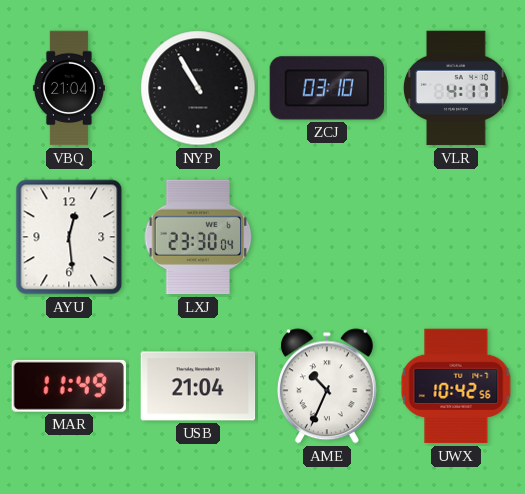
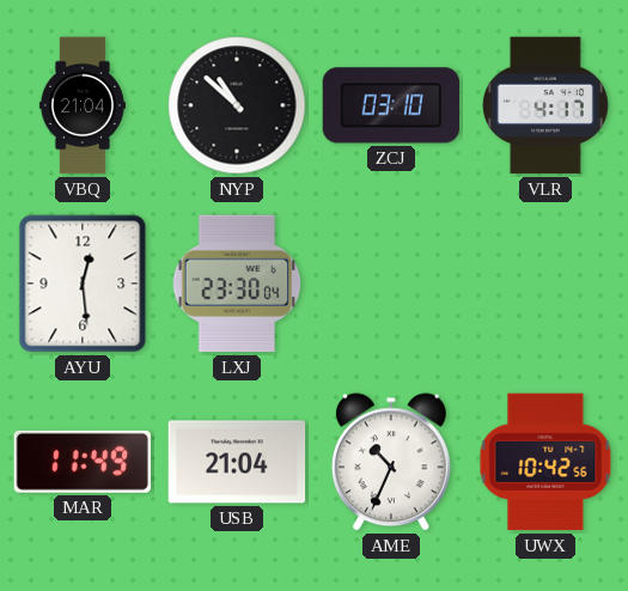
NYP: 10:55 -> 10:52 (237, 105)
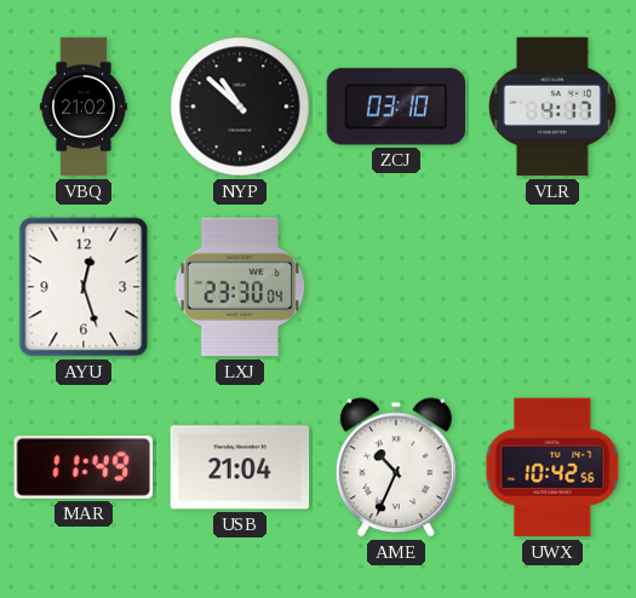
VBQ: 21:04 -> 21:02 (84, 107)
AYU: 12:29 -> 12:27 (84, 287)
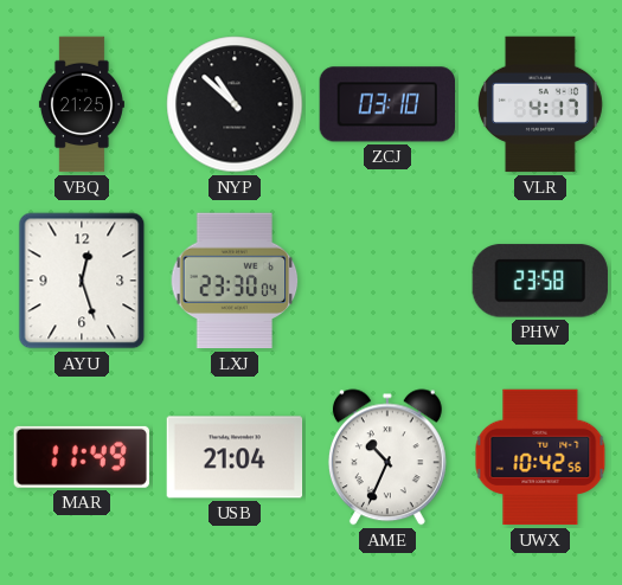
VBQ: 21:02 -> 21:25 (82, 104)
PHW: none -> 23:58 (540, 281)
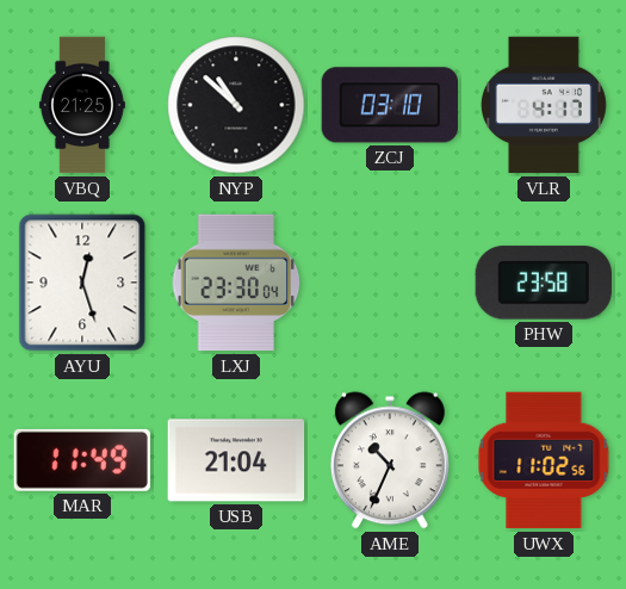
UWX: 10:42 -> 11:02 (544, 460)
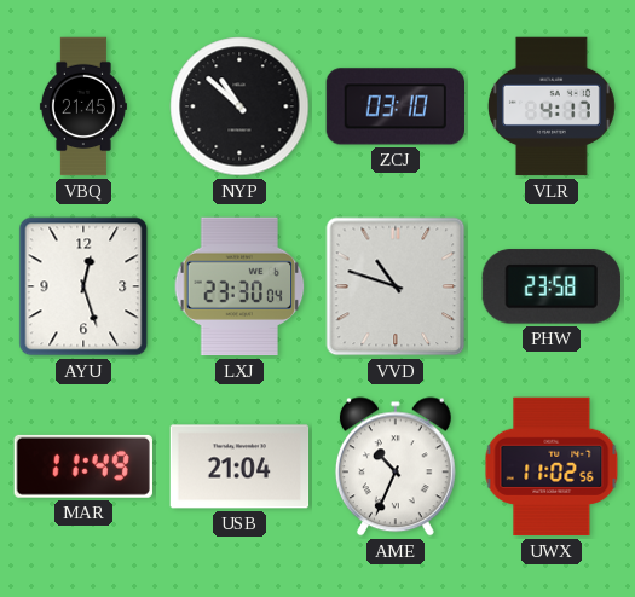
VBQ: 21:25 -> 21:45 (83, 106)
VVD: none -> 10:48 (396, 286)
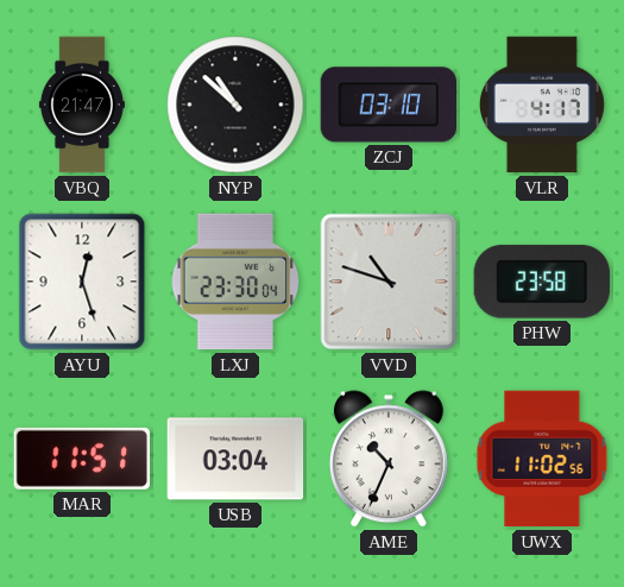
VBQ: 21:45 -> 21:47 (82, 105)
MAR: 11:49 -> 11:51 (82, 459)
USB: 21:04 -> 03:04 (235, 459)
